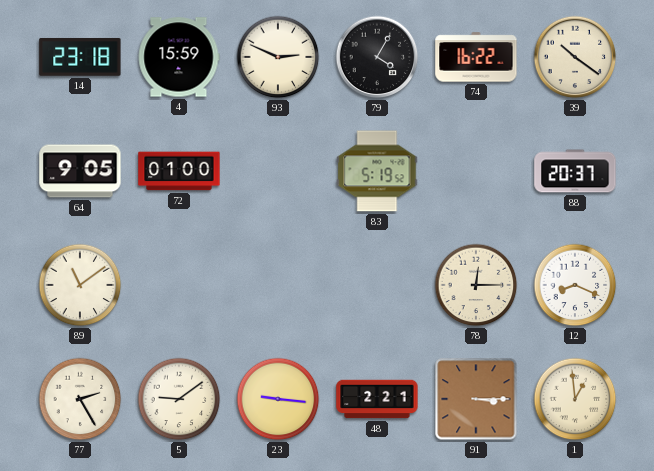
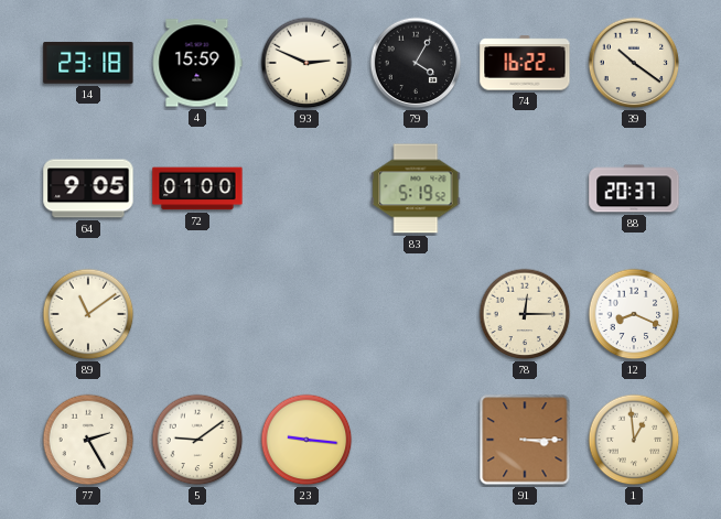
48: 2:21 -> none (377, 399)
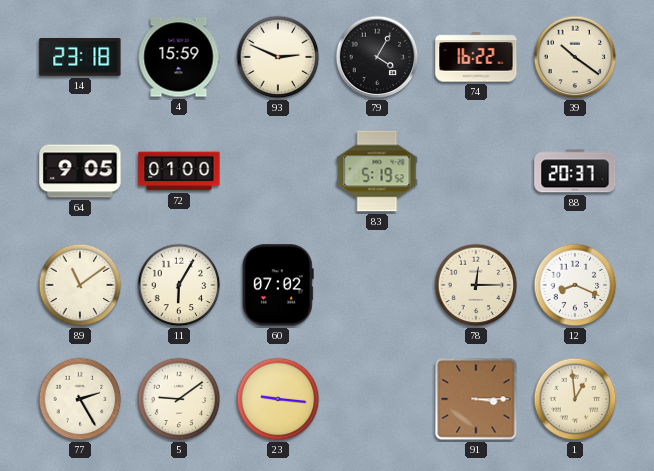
11: none -> 6:05 (179, 285)
60: none -> 07:02 (278, 285)
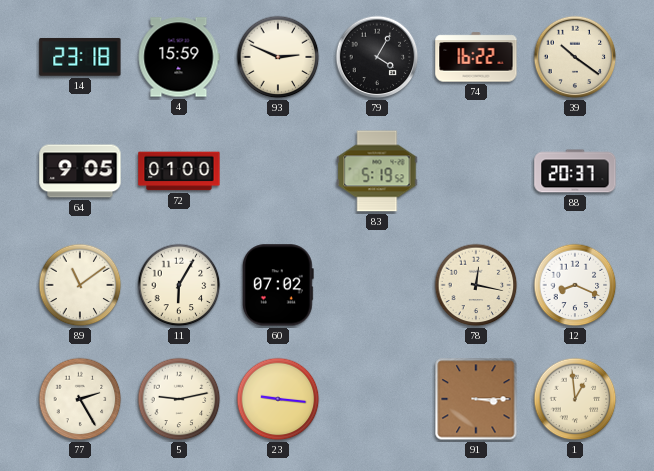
78: 12:15 -> 12:17 (476, 285)
5: 9:09 -> 9:13 (179, 399)
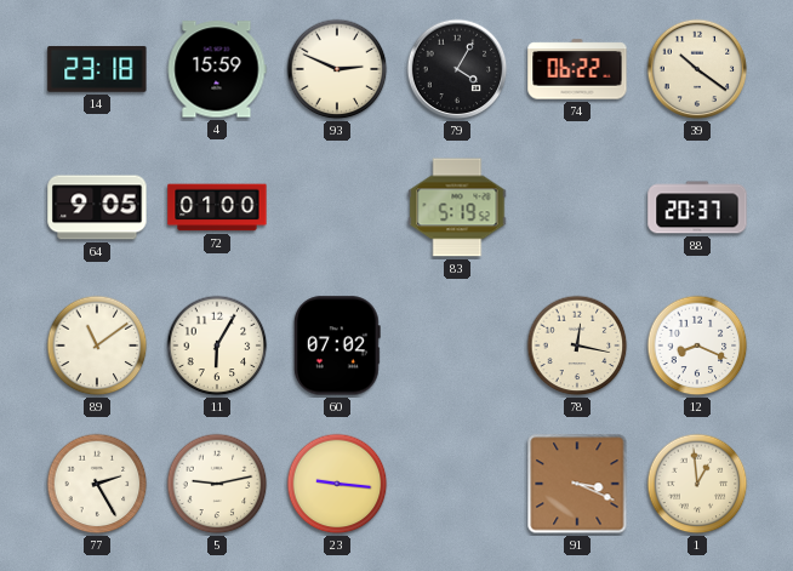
74: 16:22 -> 06:22 (577, 69)
91: 3:15 -> 3:19 (577, 484)
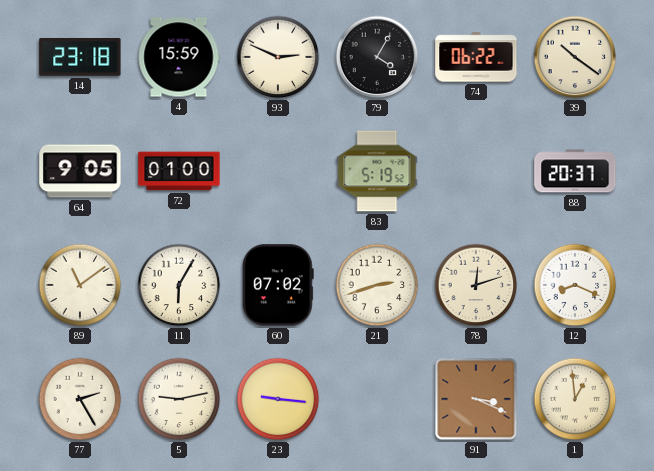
21: none -> 2:42 (377, 285)
78: 12:17 -> 12:12 (476, 285)
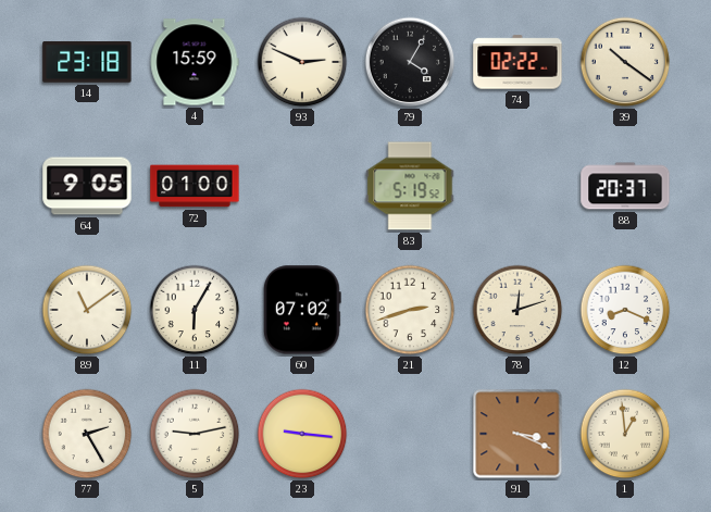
74: 06:22 -> 02:22 (517, 62)
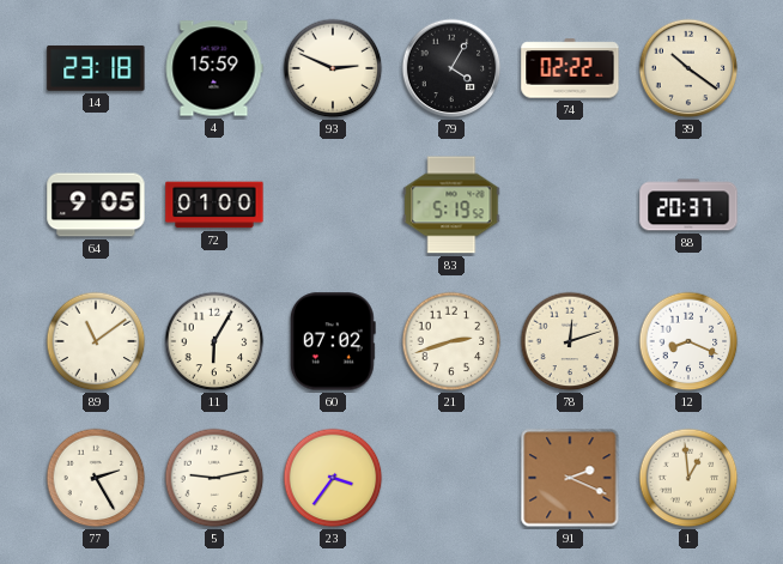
23: 9:16 -> 3:36 (333, 478)
91: 3:19 -> 2:19 (570, 478)
